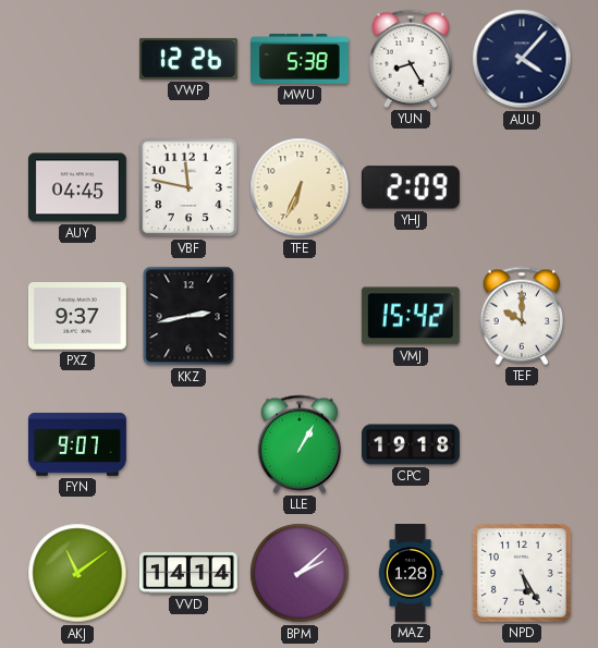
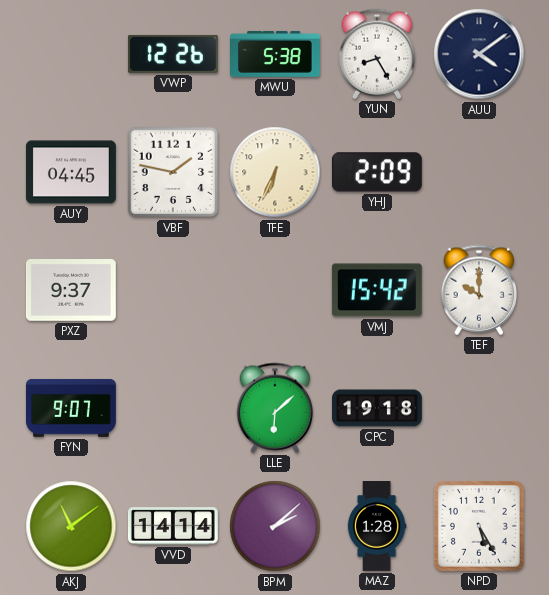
AUU: 4:07 -> 4:09 (479, 54)
VBF: 11:47 -> 1:47 (173, 172)
KKZ: 2:43 -> none (188, 316)
LLE: 1:05 -> 6:08 (275, 408)
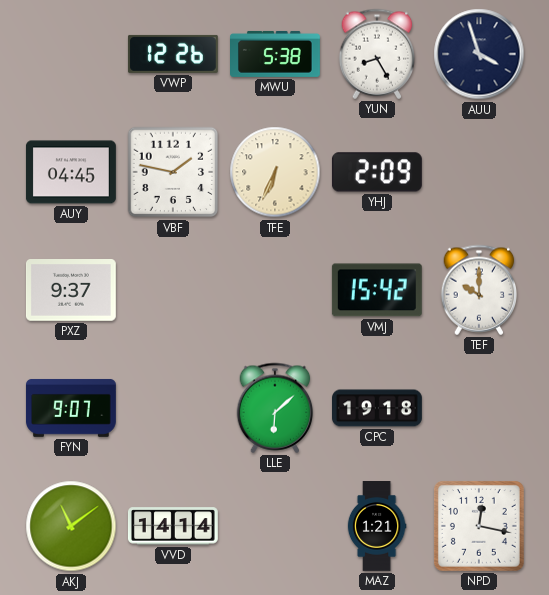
AUU: 4:09 -> 3:57 (479, 54)
BPM: 2:08 -> none (275, 526)
MAZ: 1:28 -> 1:21 (377, 527)
NPD: 5:25 -> 12:17 (479, 526)
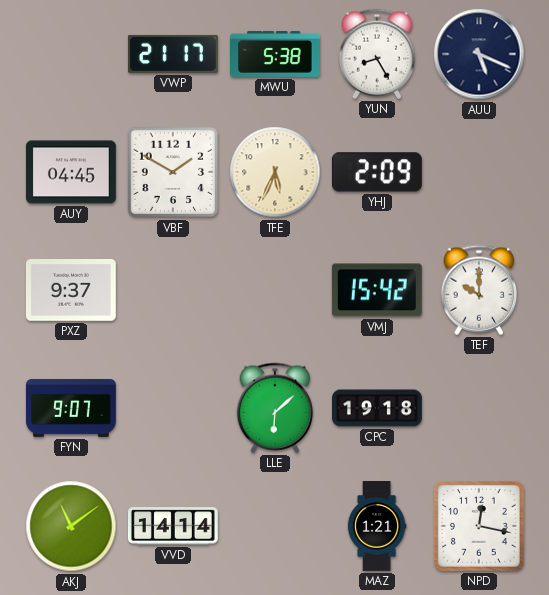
VWP: 12:26 -> 21:17 (173, 54)
AUU: 3:57 -> 5:19 (479, 54)
VBF: 1:47 -> 1:50 (173, 172)
TFE: 6:34 -> 5:34 (275, 172)
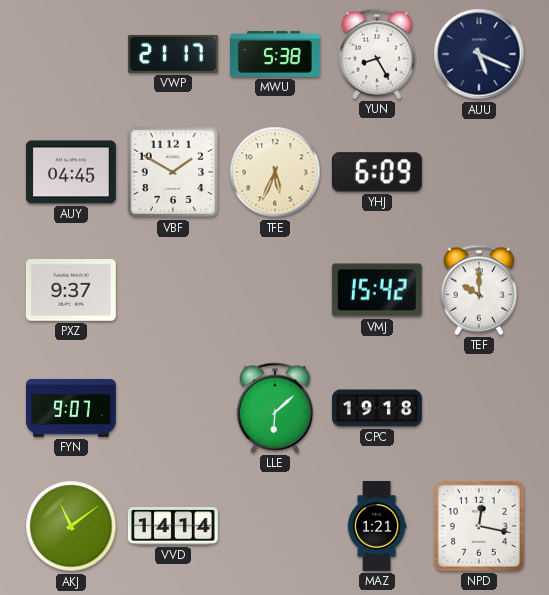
YHJ: 2:09 -> 6:09 (377, 172)
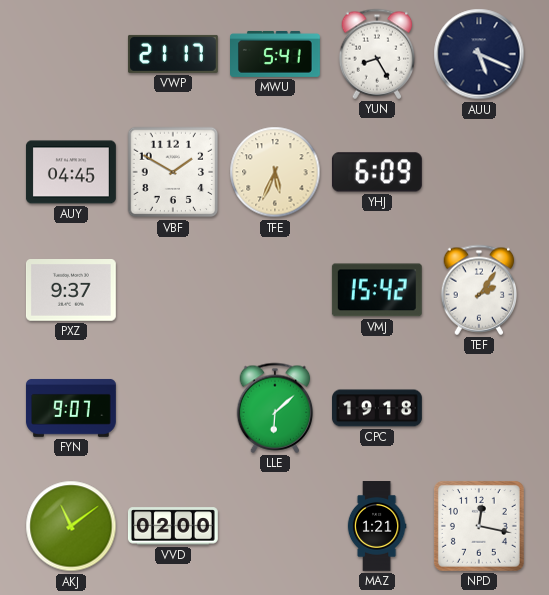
MWU: 5:38 -> 5:41 (276, 54)
TEF: 10:00 -> 2:06 (479, 290)
VVD: 14:14 -> 02:00 (173, 526)
